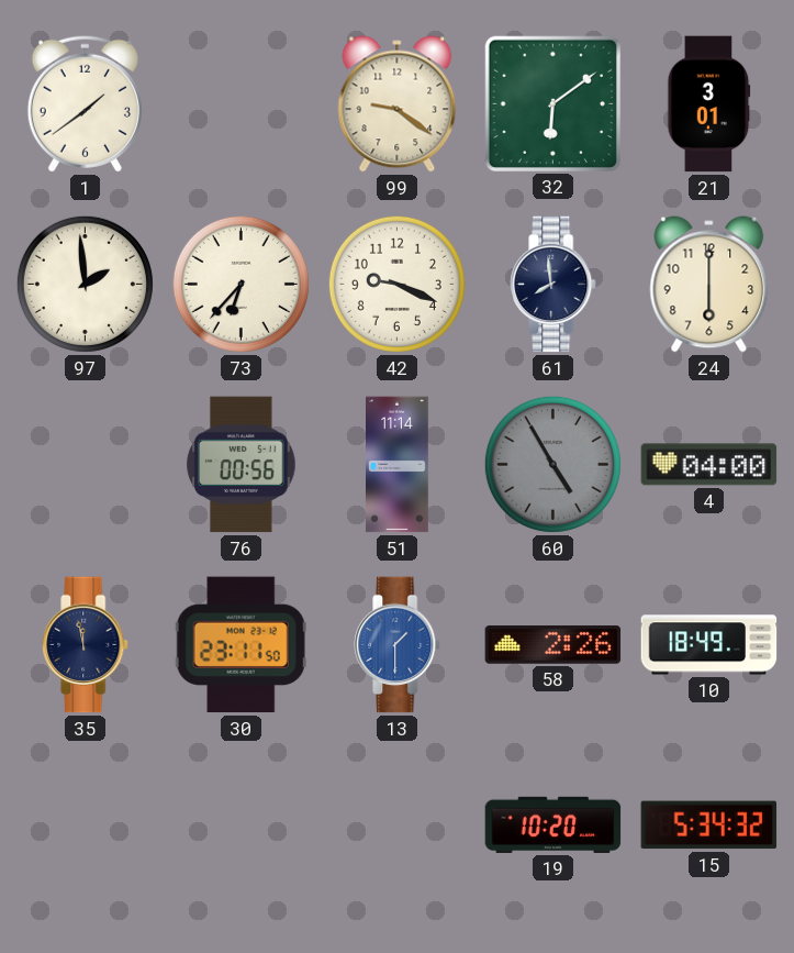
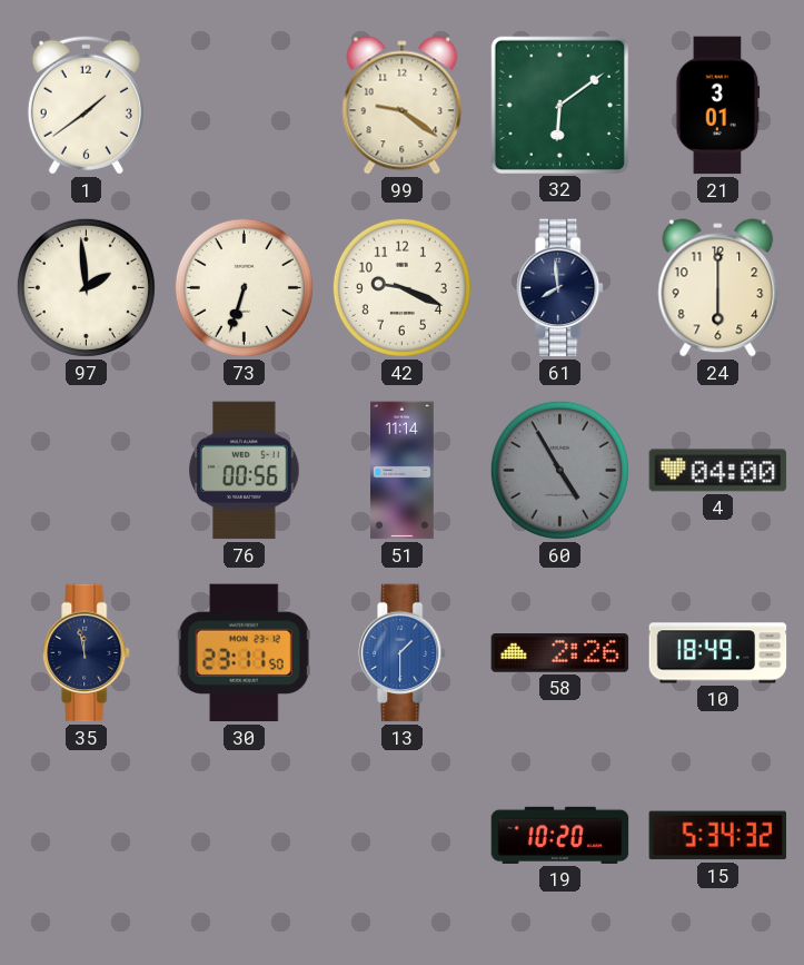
73: 6:37 -> 6:33 (244, 287)
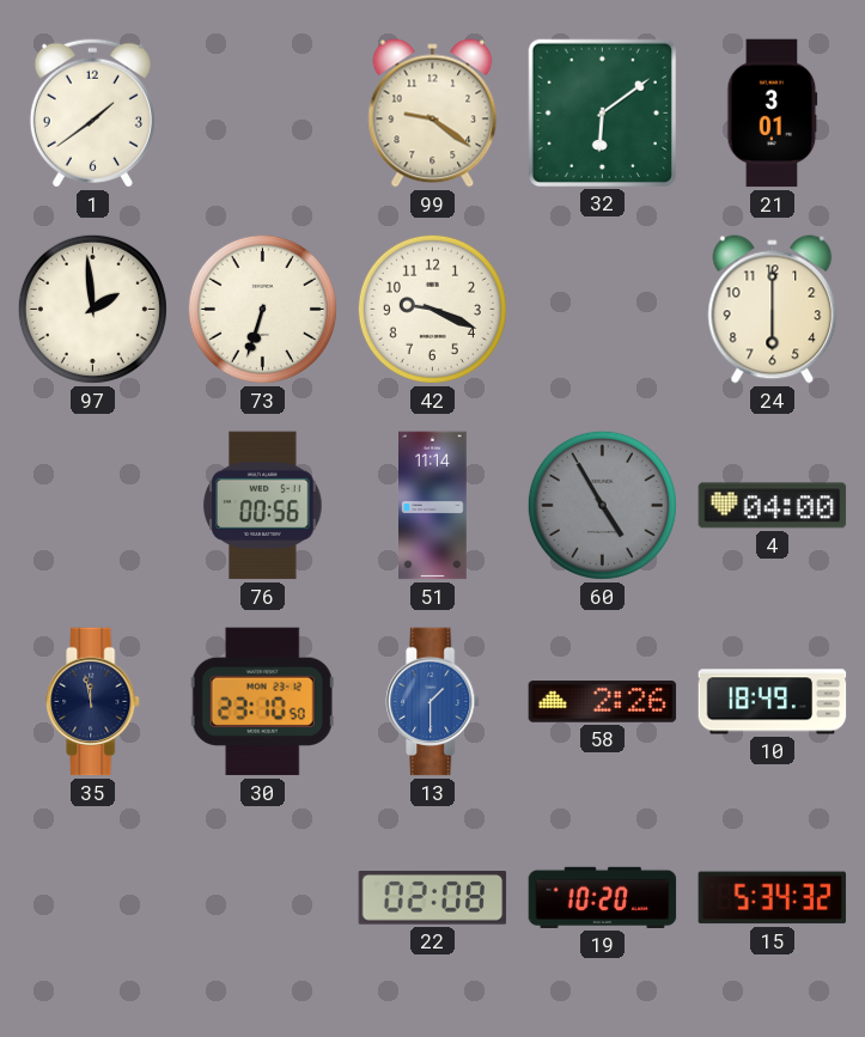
61: 7:59 -> none (560, 288)
30: 23:11 -> 23:10 (262, 702)
22: none -> 02:08 (433, 898)
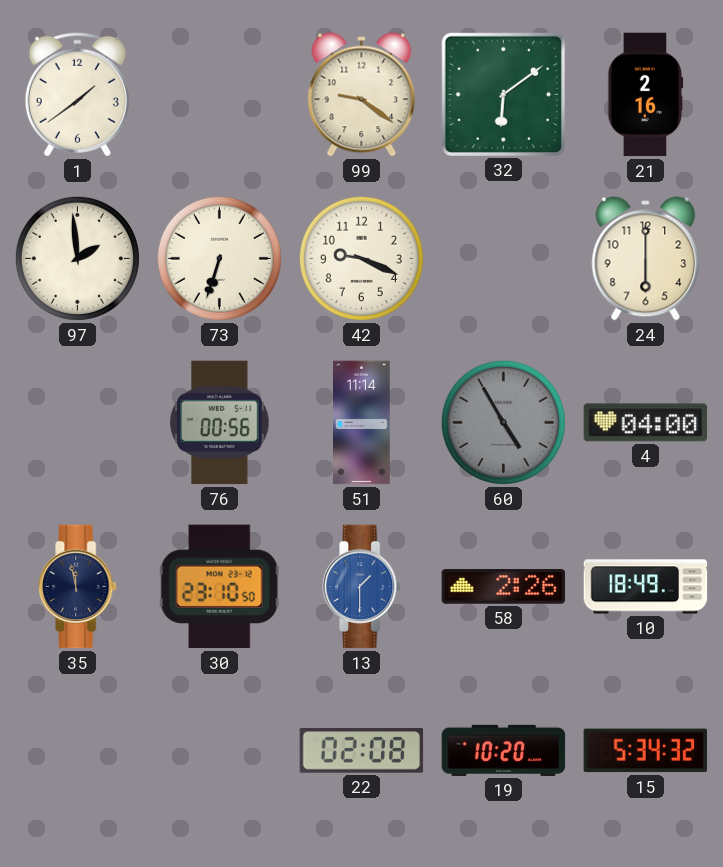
21: 3:01 -> 2:16 (646, 95)
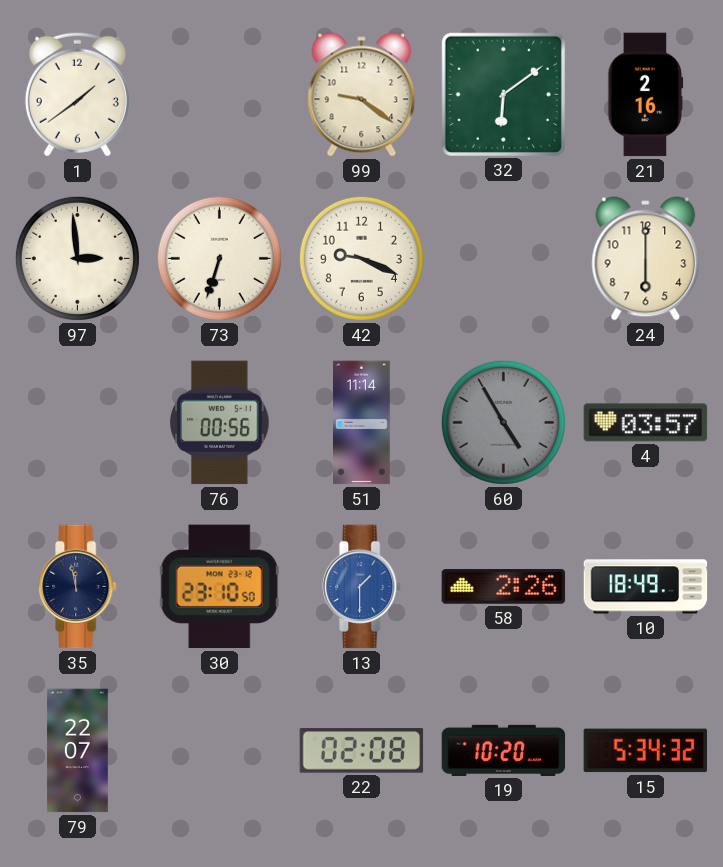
97: 1:59 -> 2:59 (77, 258)
4: 04:00 -> 03:57 (646, 423)
79: none -> 22:07 (77, 751)
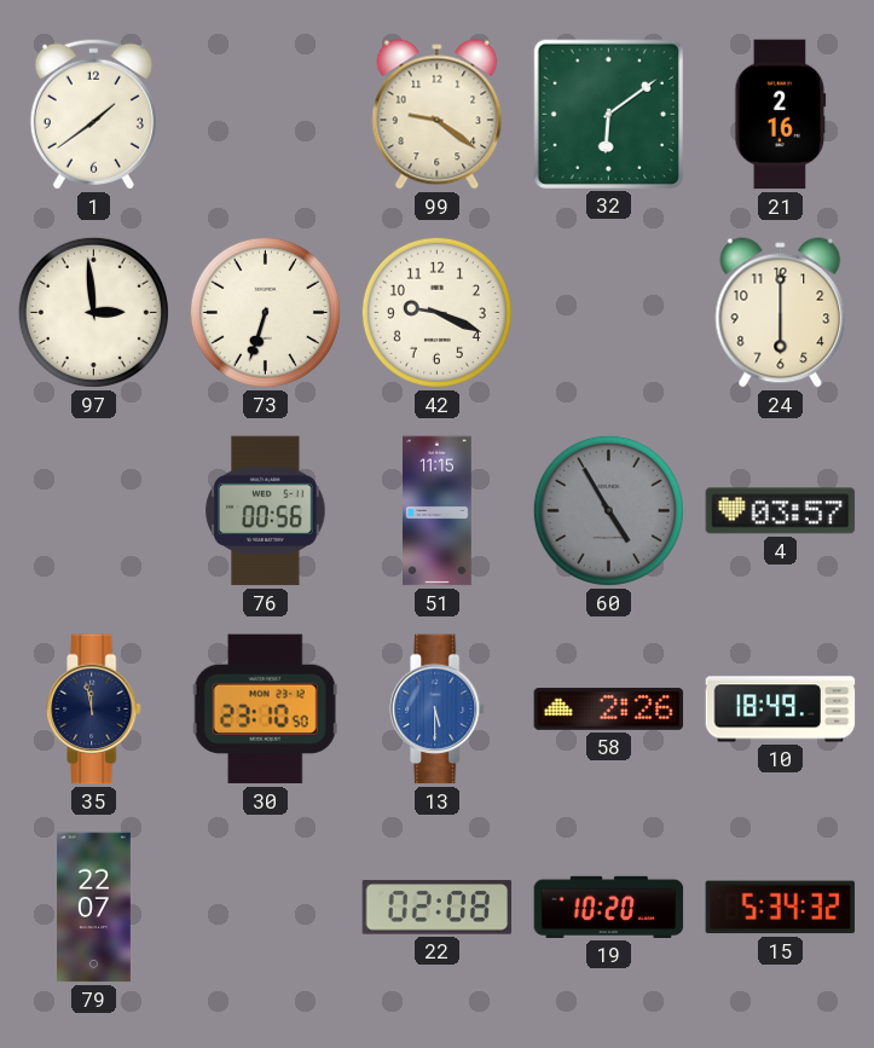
51: 11:14 -> 11:15 (438, 511)
13: 1:30 -> 5:30 (438, 710)
